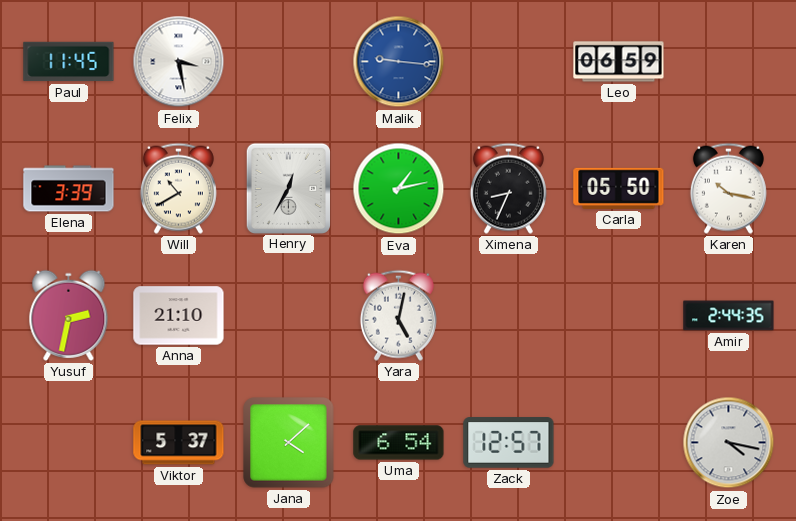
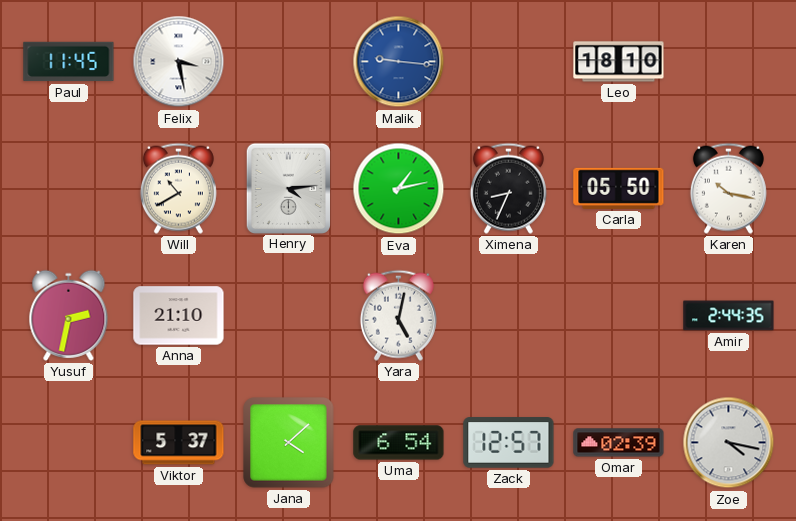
Leo: 06:59 -> 18:10 (619, 62)
Elena: 3:39 -> none (69, 189)
Henry: 12:35 -> 4:14 (288, 188)
Omar: none -> 02:39 (619, 443)
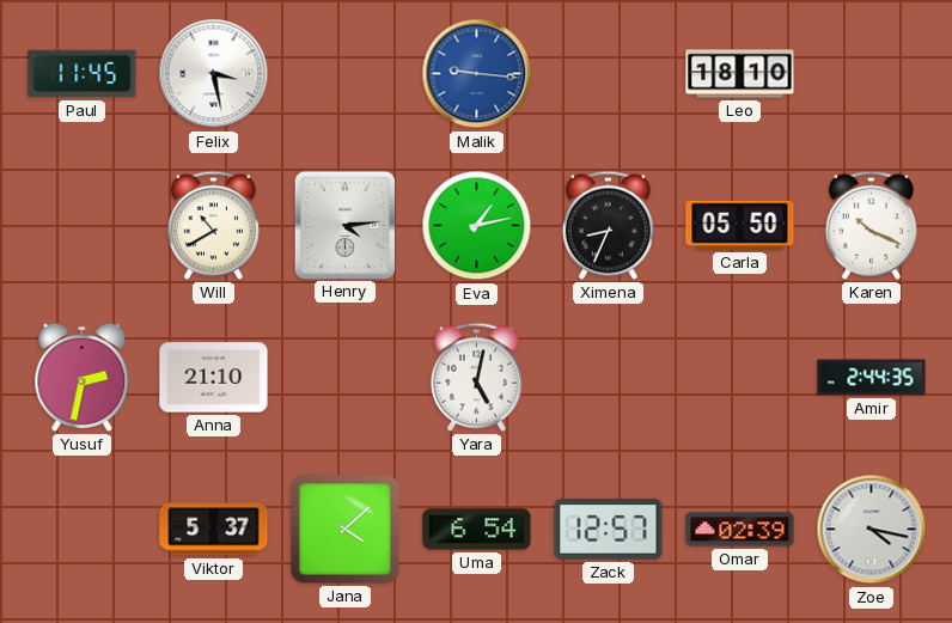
Karen: 10:17 -> 10:19 (871, 225)
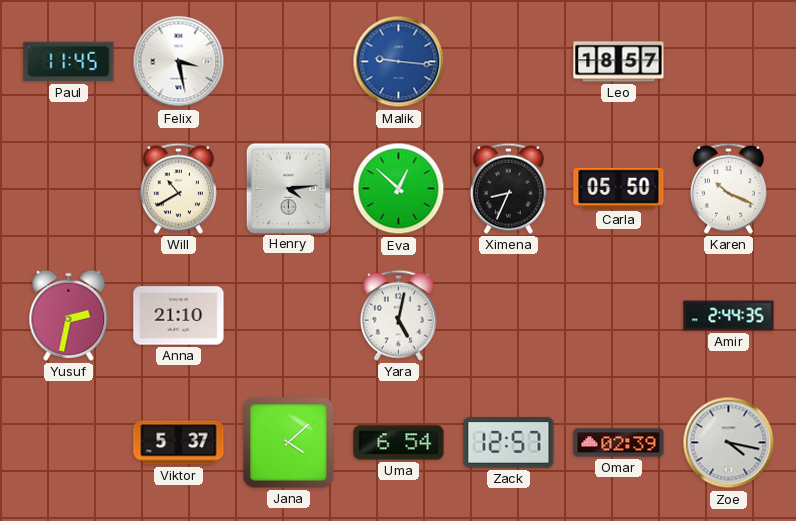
Leo: 18:10 -> 18:57 (619, 62)
Eva: 1:13 -> 12:52 (399, 189)
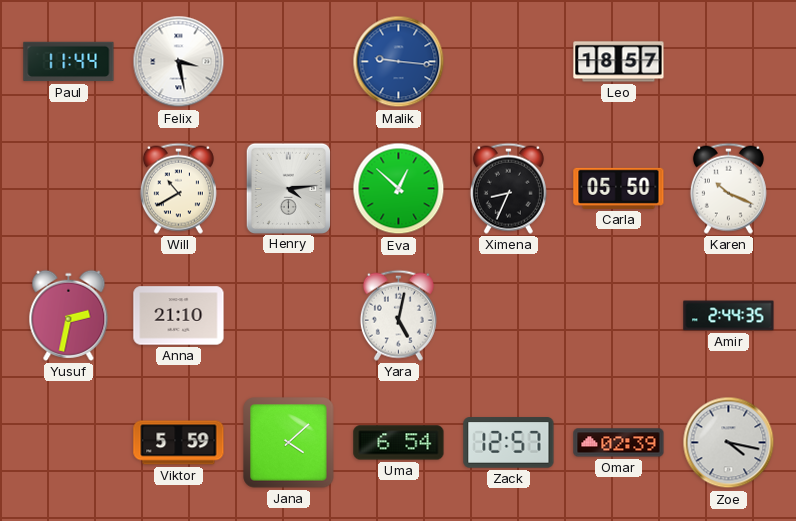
Paul: 11:45 -> 11:44 (69, 62)
Viktor: 5:37 -> 5:59 (179, 443)
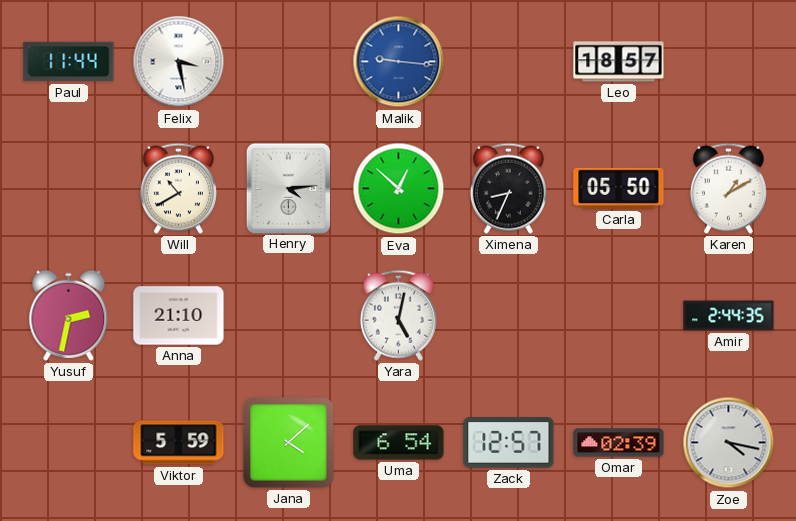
Karen: 10:19 -> 1:10 (728, 188)
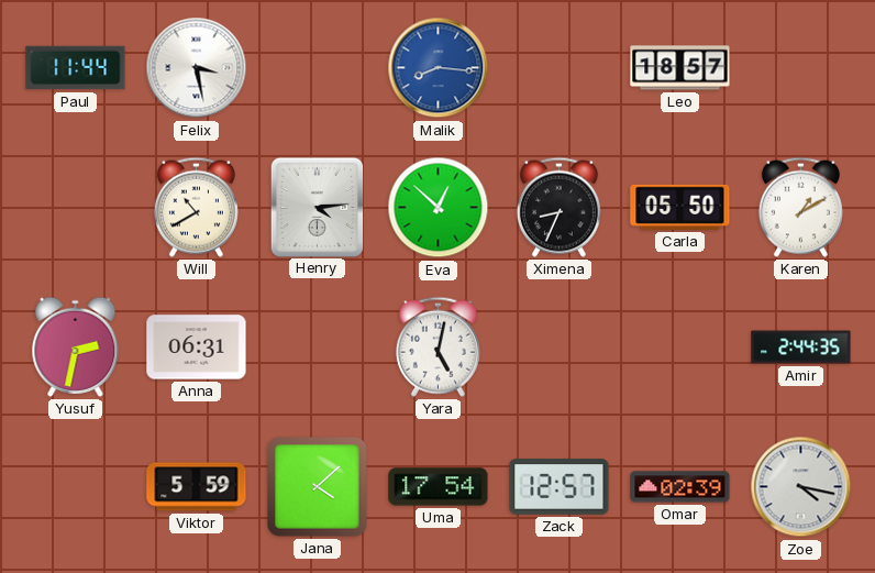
Malik: 9:16 -> 8:16 (439, 68)
Anna: 21:10 -> 06:31 (197, 348)
Uma: 6:54 -> 17:54 (439, 487)
